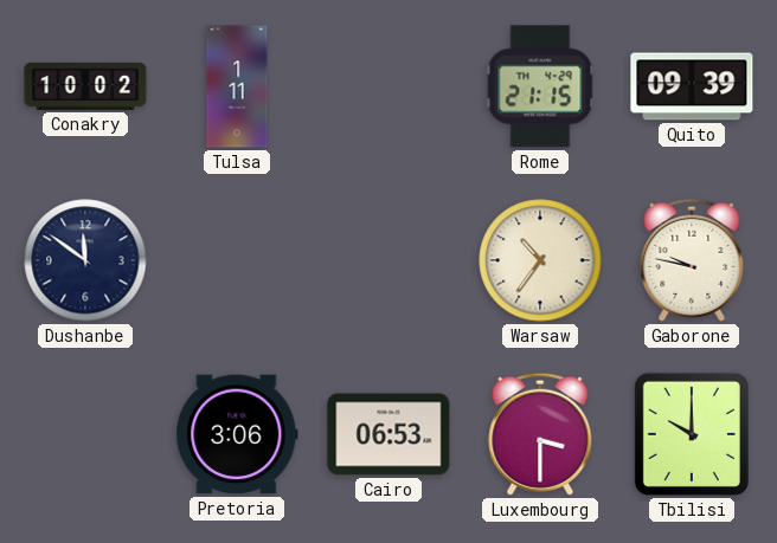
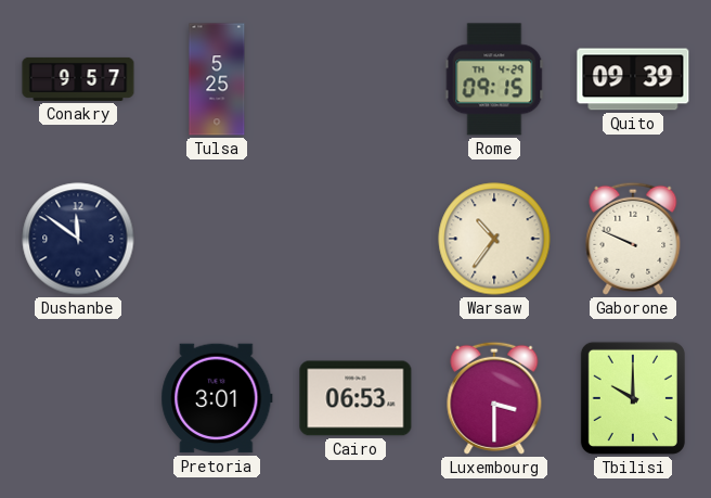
Conakry: 10:02 -> 9:57 (78, 79)
Tulsa: 1:11 -> 5:25 (217, 79)
Rome: 21:15 -> 09:15 (494, 79)
Gaborone: 9:47 -> 9:49 (633, 239)
Pretoria: 3:06 -> 3:01 (217, 398)
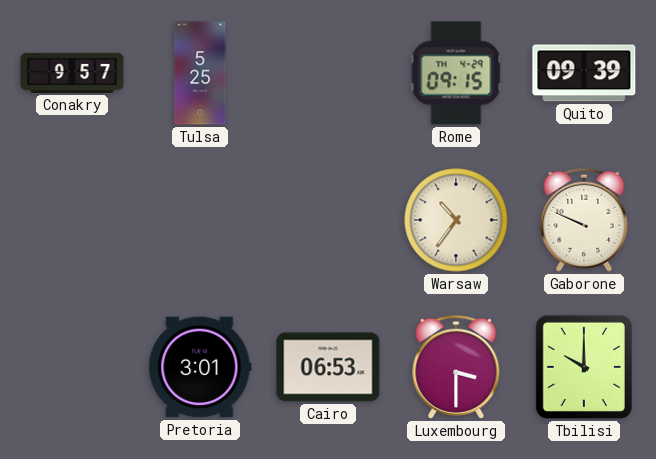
Dushanbe: 11:51 -> none (78, 239)
